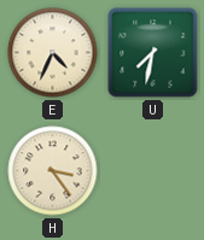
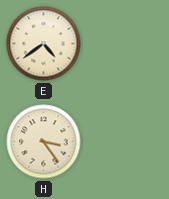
E: 4:34 -> 4:39 (44, 44)
U: 7:32 -> none (153, 53)
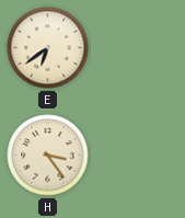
E: 4:39 -> 6:39 (48, 48)
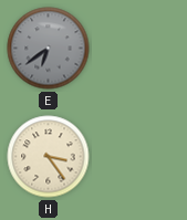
E dial: cream -> grey (49, 49)
